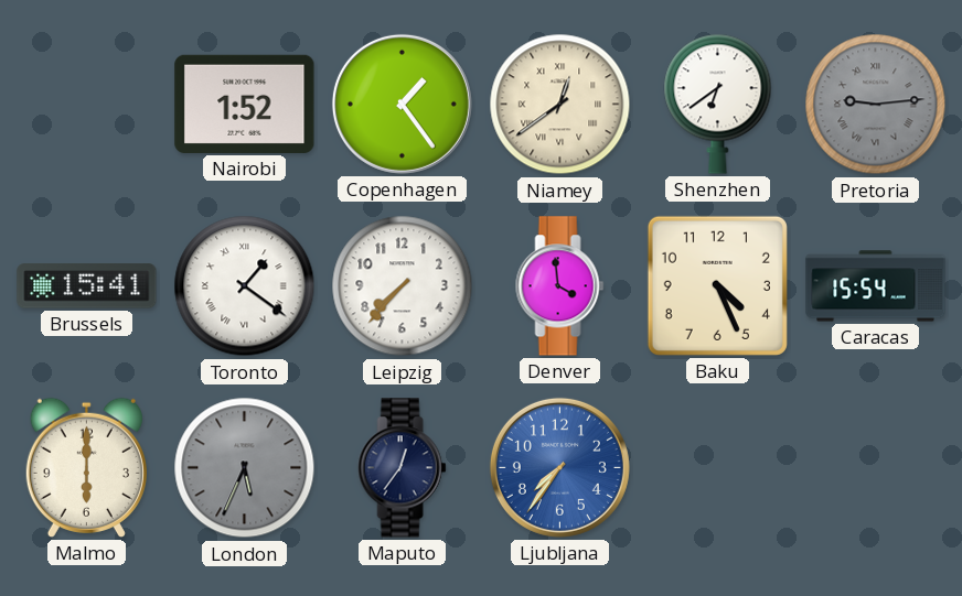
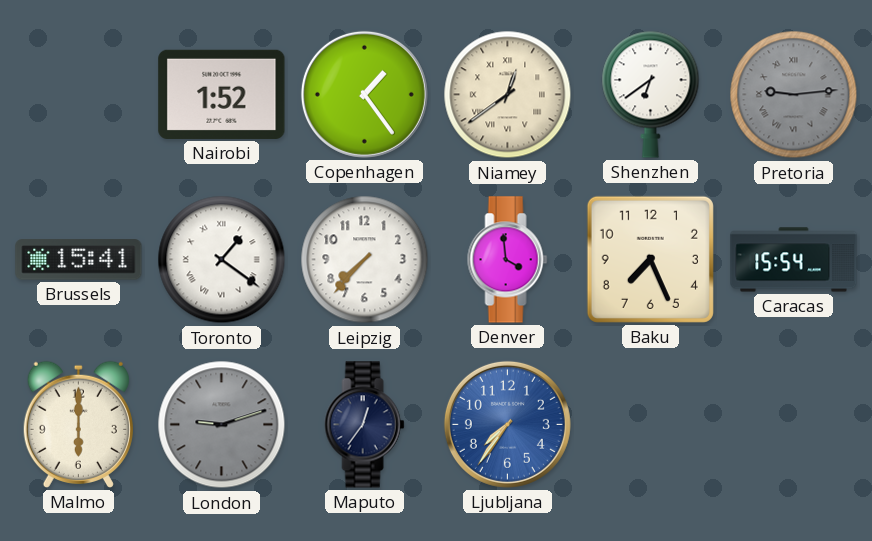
Baku: 4:26 -> 7:26 (650, 259)
London: 5:34 -> 9:12 (222, 425)
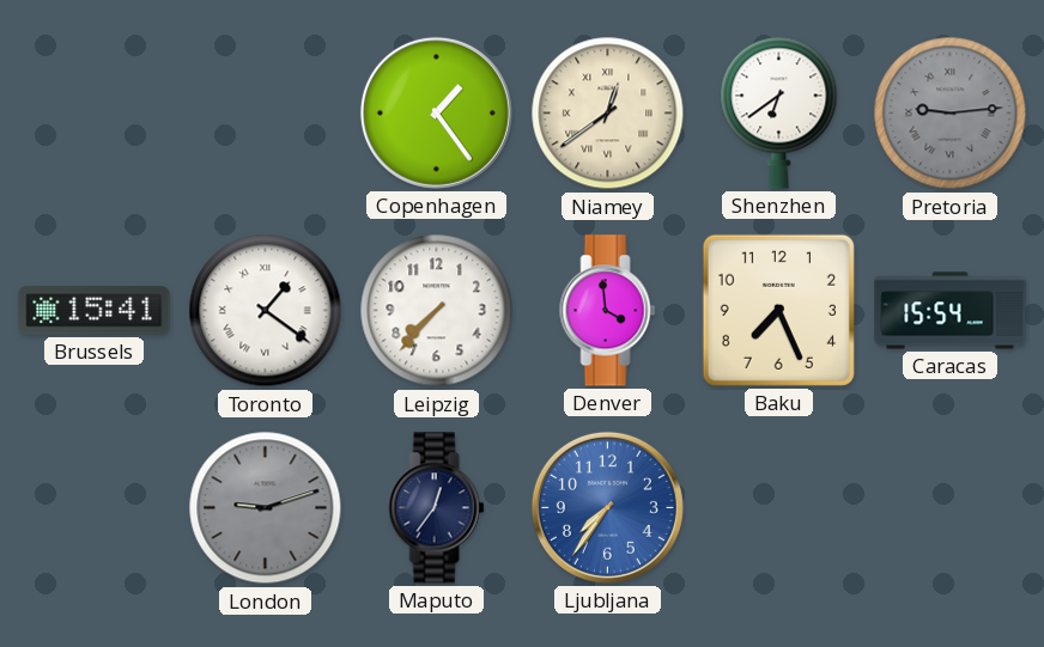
Nairobi: 1:52 -> none (222, 94)
Malmo: 6:00 -> none (78, 424)
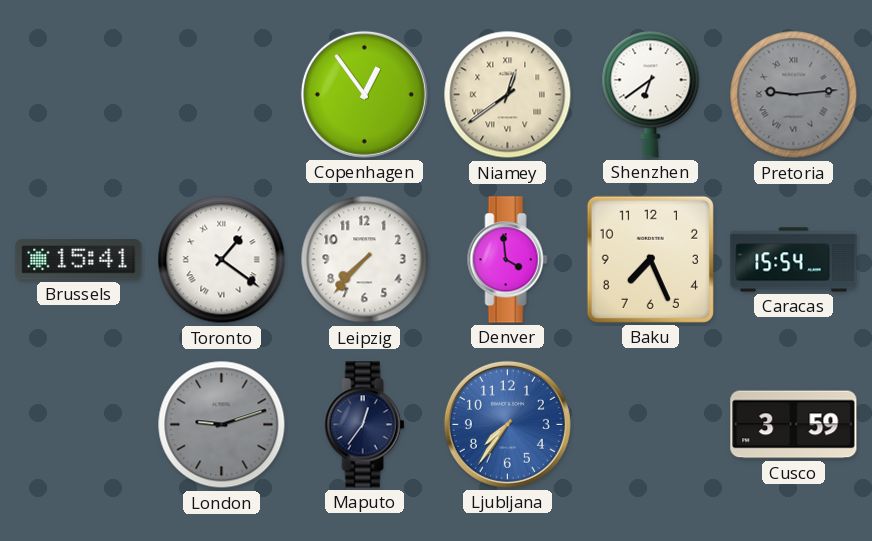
Copenhagen: 1:24 -> 12:54 (364, 94)
Cusco: none -> 3:59 (794, 425)
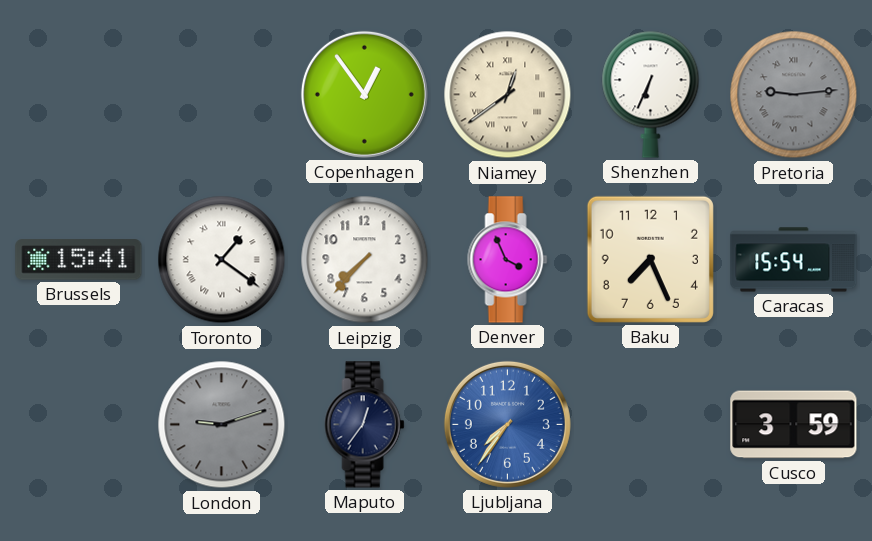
Shenzhen: 6:39 -> 6:34 (651, 94)
Denver: 3:59 -> 3:56 (508, 260)
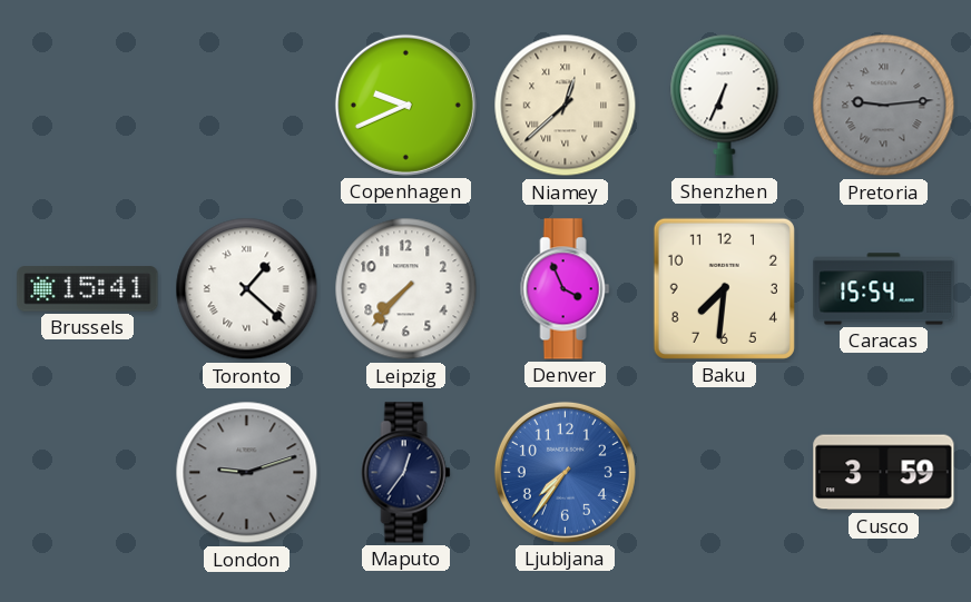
Copenhagen: 12:54 -> 9:41 (405, 105)
Niamey: 12:39 -> 12:38 (566, 106)
Toronto: 1:21 -> 1:22 (247, 289)
Baku: 7:26 -> 7:31 (724, 288)
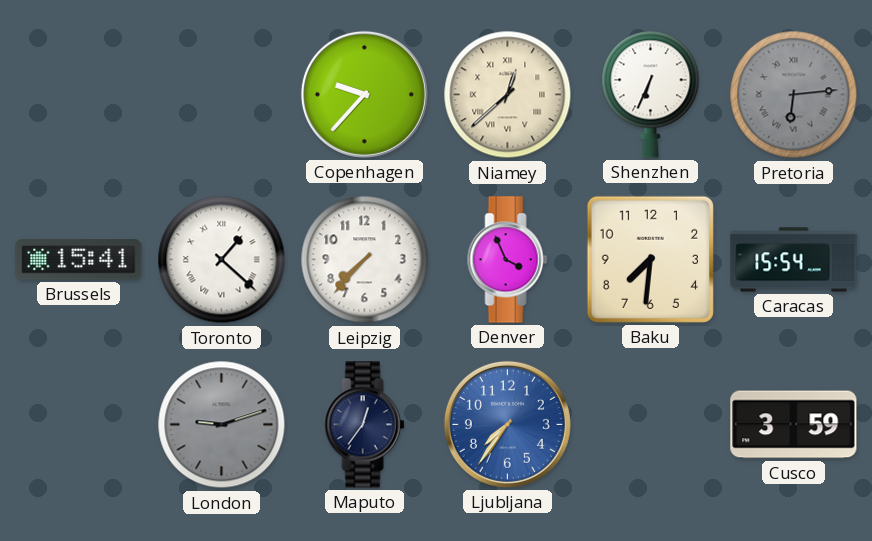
Copenhagen: 9:41 -> 9:37 (364, 94)
Pretoria: 9:14 -> 6:14 (794, 95)
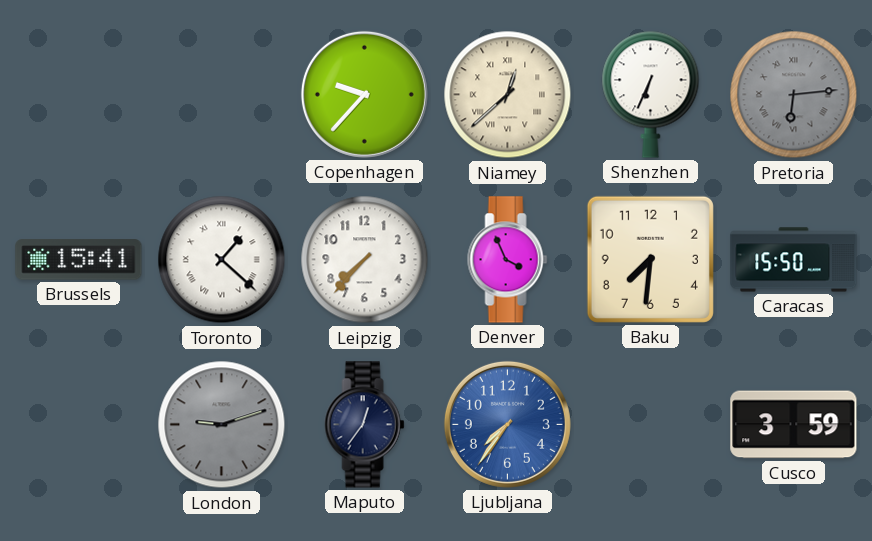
Caracas: 15:54 -> 15:50 (794, 260)
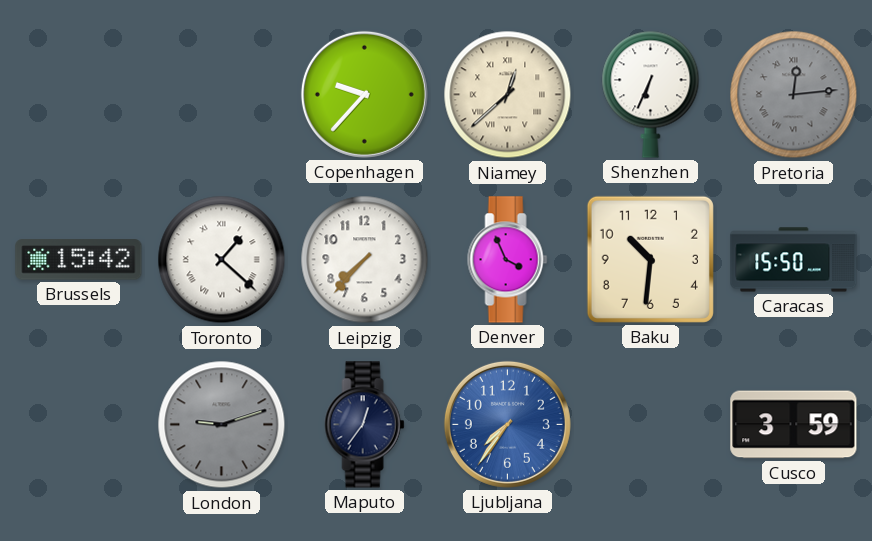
Pretoria: 6:14 -> 12:14 (794, 95)
Brussels: 15:41 -> 15:42 (79, 260)
Baku: 7:31 -> 10:31 (650, 259)
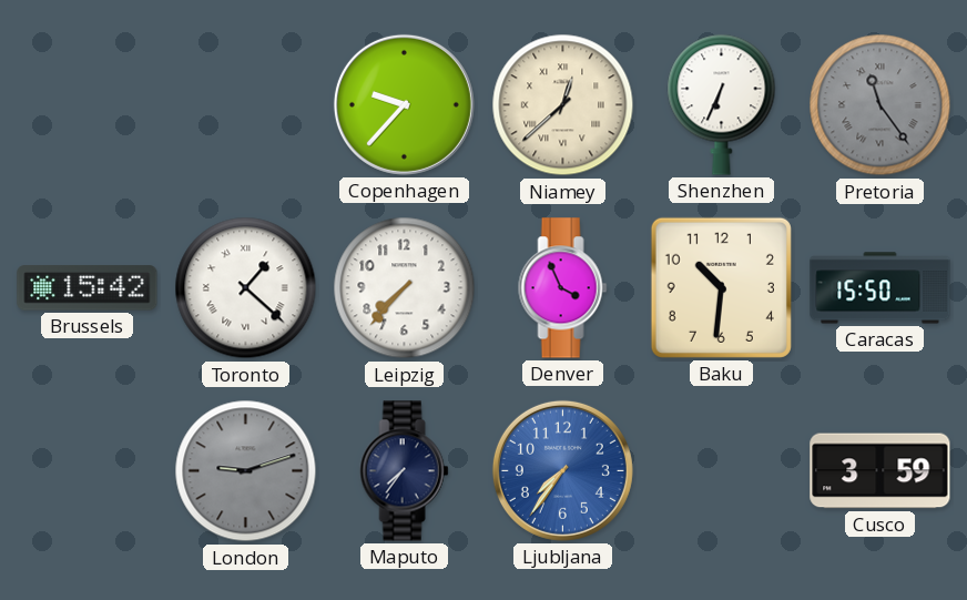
Pretoria: 12:14 -> 11:24 (881, 105)
Maputo: 12:36 -> 7:36 (405, 471)
